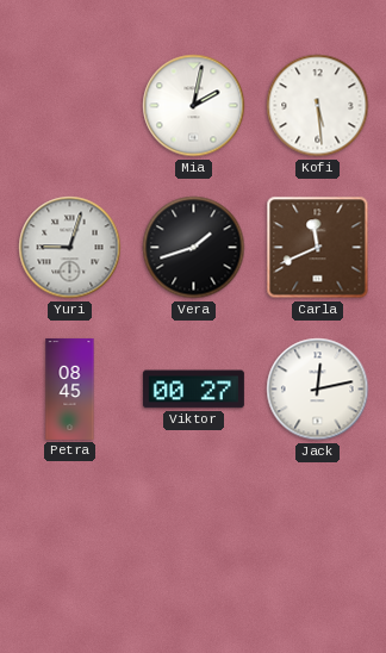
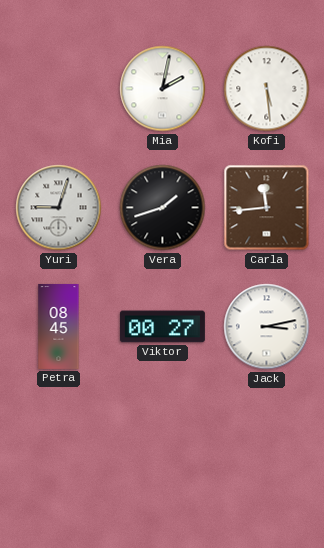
Carla: 11:41 -> 11:44 (267, 208)
Jack: 12:13 -> 3:13 (267, 327)
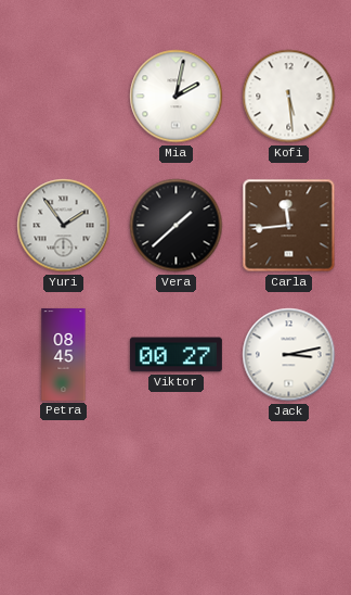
Yuri: 9:03 -> 1:54 (64, 226)
Vera: 1:42 -> 1:38 (177, 226)
